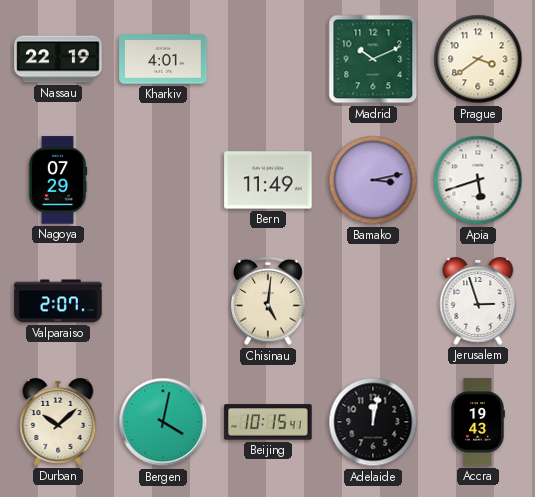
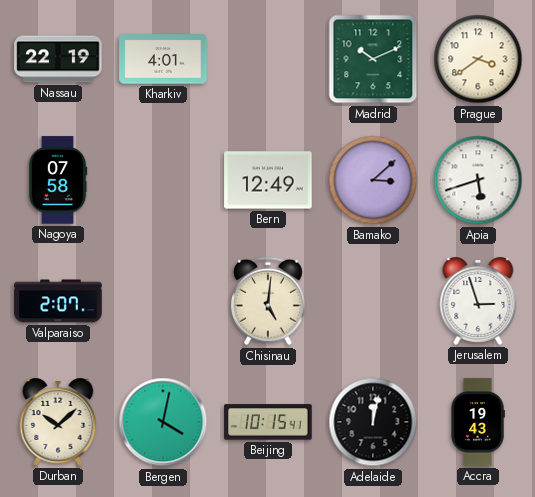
Nagoya: 07:29 -> 07:58 (58, 180)
Bern: 11:49 -> 12:49 (268, 180)
Bamako: 3:13 -> 3:08 (373, 180)
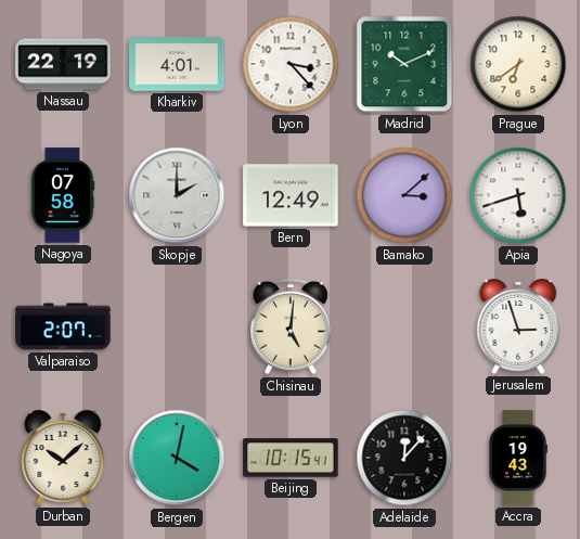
Lyon: none -> 3:23 (291, 64)
Prague: 3:39 -> 6:39 (518, 64)
Skopje: none -> 2:00 (177, 195)
Adelaide: 12:02 -> 12:07 (404, 458)
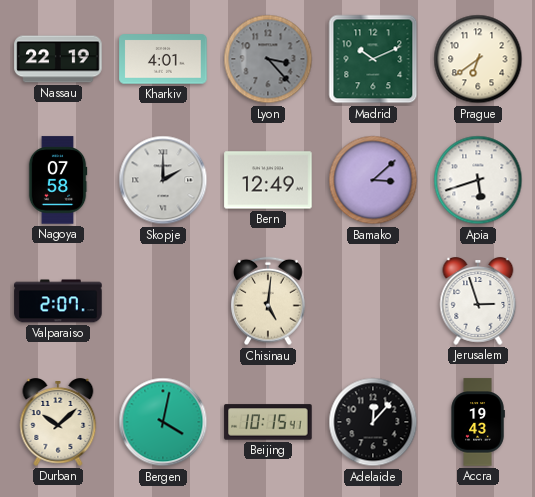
Lyon dial: white -> grey (268, 59)
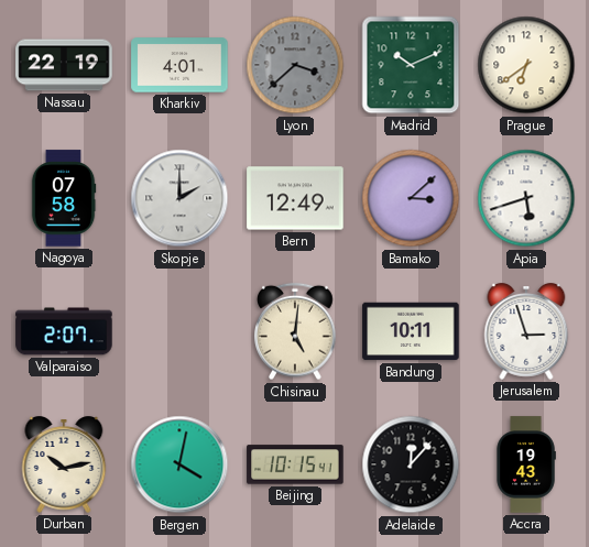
Lyon: 3:23 -> 3:38 (295, 65)
Bandung: none -> 10:11 (411, 331)
Durban: 10:08 -> 10:13 (64, 466)
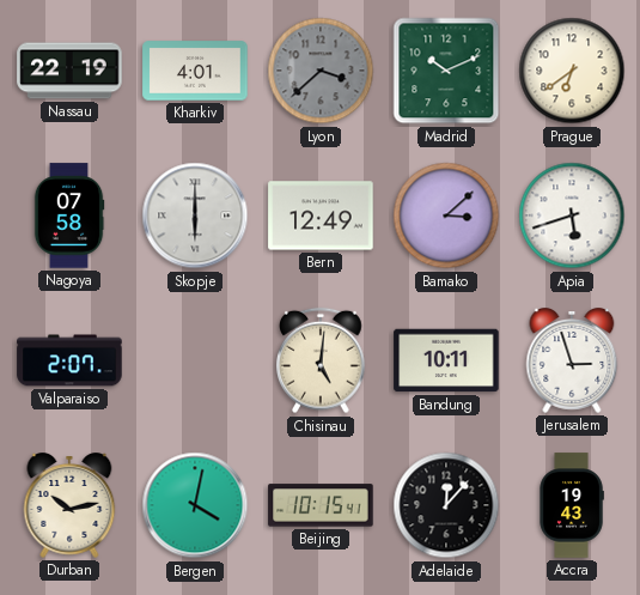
Skopje: 2:00 -> 6:00 (195, 215)
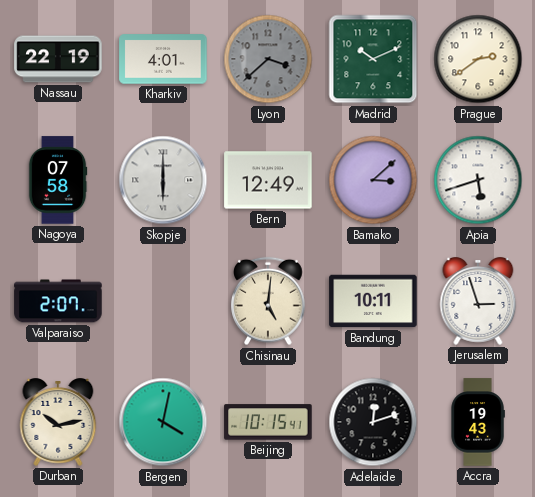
Prague: 6:39 -> 2:39 (478, 59)
Adelaide: 12:07 -> 12:12 (373, 422)
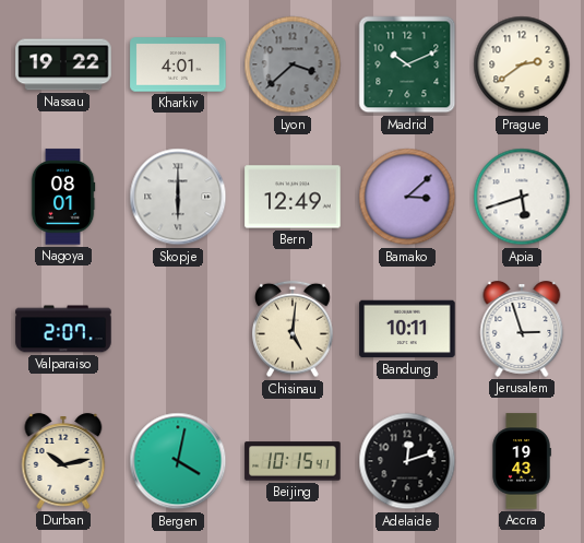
Nassau: 22:19 -> 19:22 (63, 64)
Nagoya: 07:58 -> 08:01 (63, 197)
